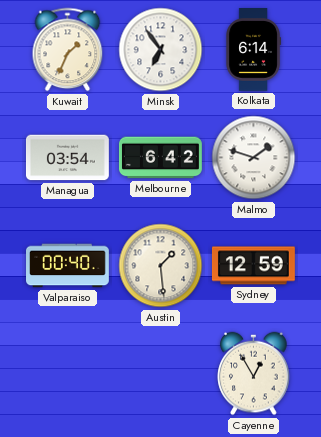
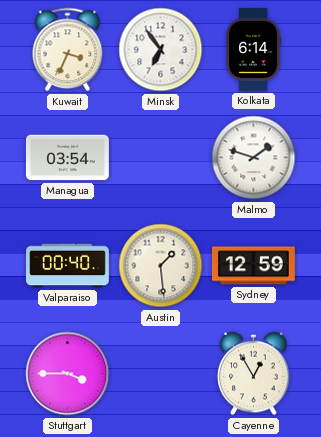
Kuwait: 1:34 -> 3:34 (68, 50)
Melbourne: 6:42 -> none (161, 158)
Stuttgart: none -> 3:45 (68, 374)
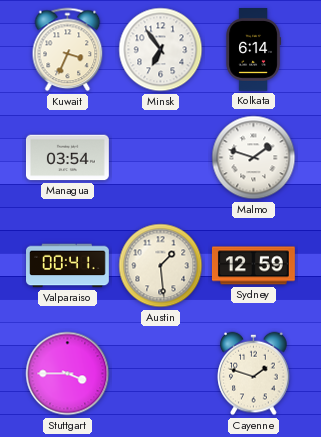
Valparaiso: 00:40 -> 00:41 (68, 266)
Cayenne: 12:55 -> 1:48 (254, 374)
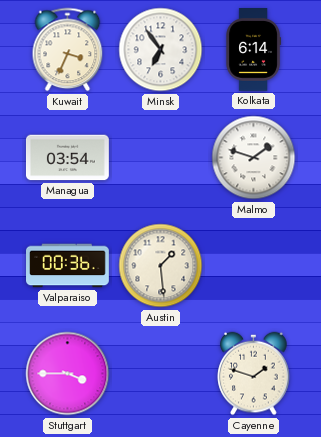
Valparaiso: 00:41 -> 00:36 (68, 266)
Sydney: 12:59 -> none (253, 266)
